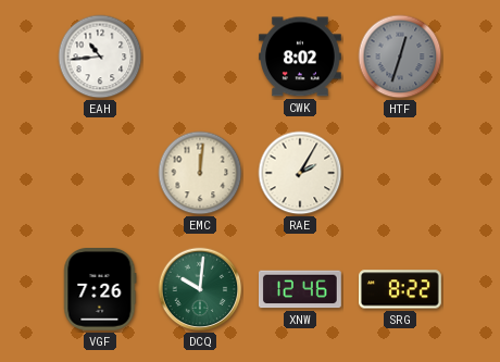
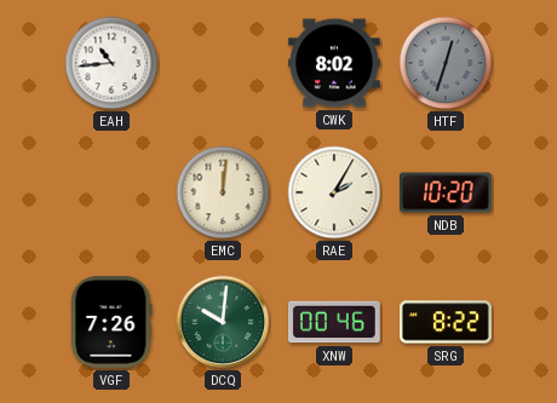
NDB: none -> 10:20 (447, 192)
XNW: 12:46 -> 00:46 (335, 322)
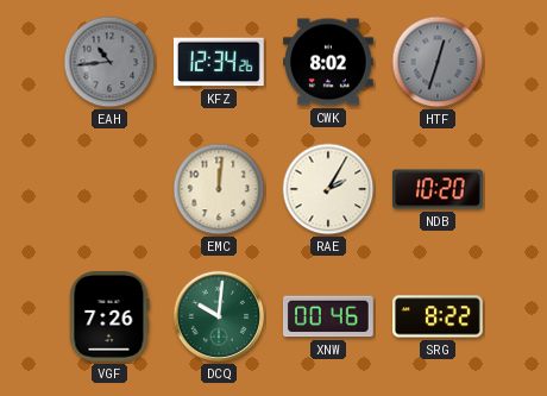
EAH dial: white -> grey (109, 62)
KFZ: none -> 12:34 (219, 62)
